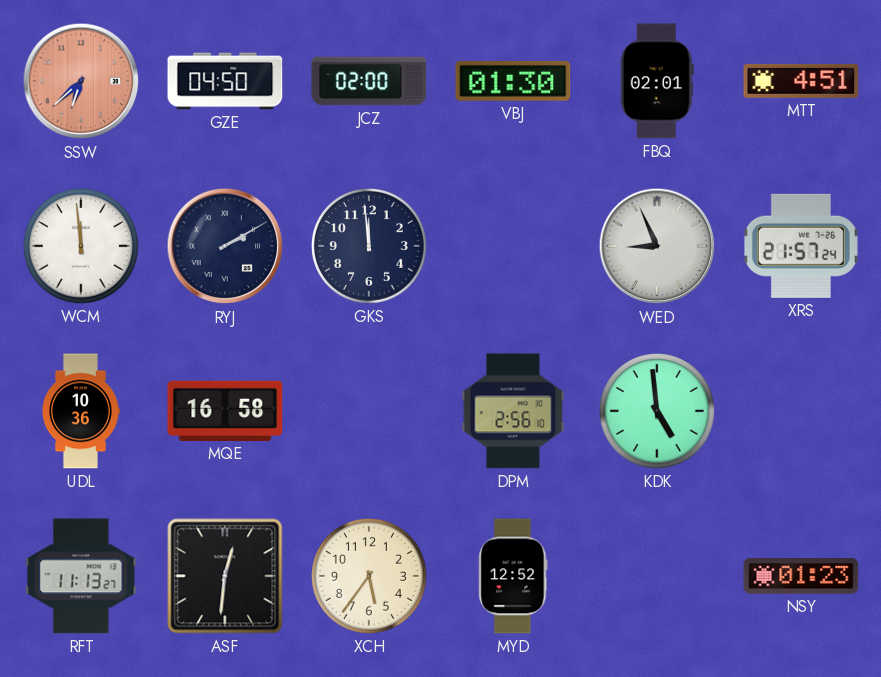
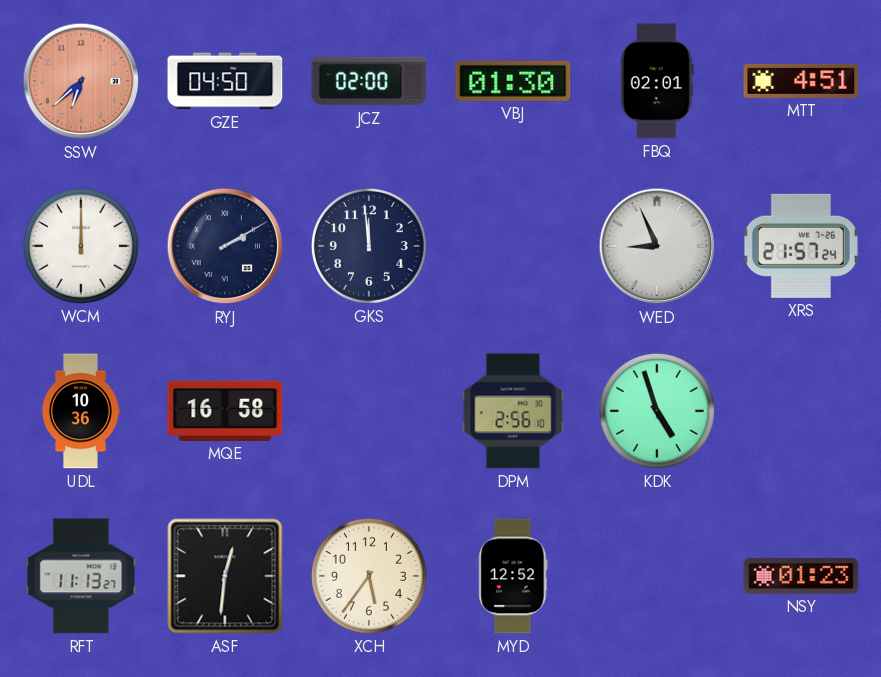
WCM: 11:59 -> 12:00 (81, 246)
KDK: 4:59 -> 4:57 (657, 411)
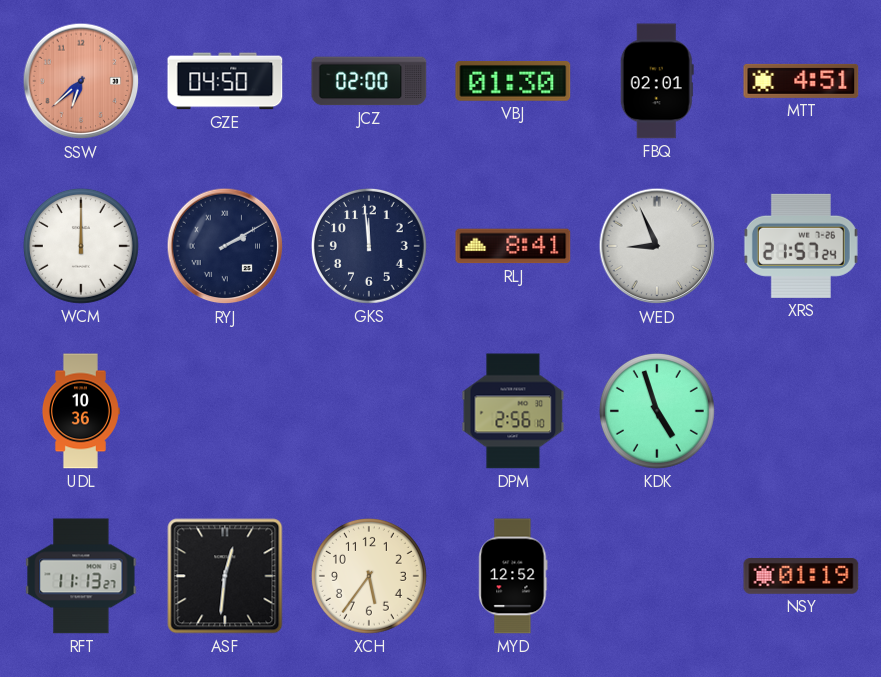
RLJ: none -> 8:41 (513, 246)
MQE: 16:58 -> none (225, 411)
NSY: 01:23 -> 01:19 (801, 576)
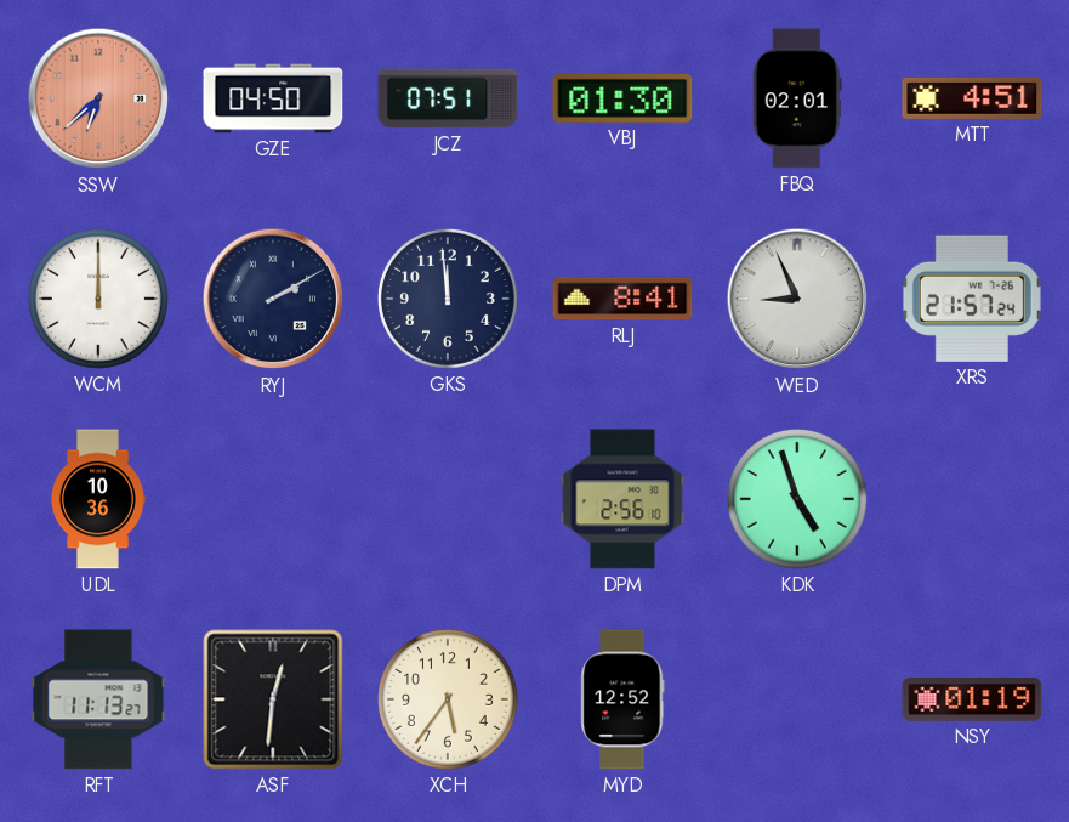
JCZ: 02:00 -> 07:51 (448, 98)
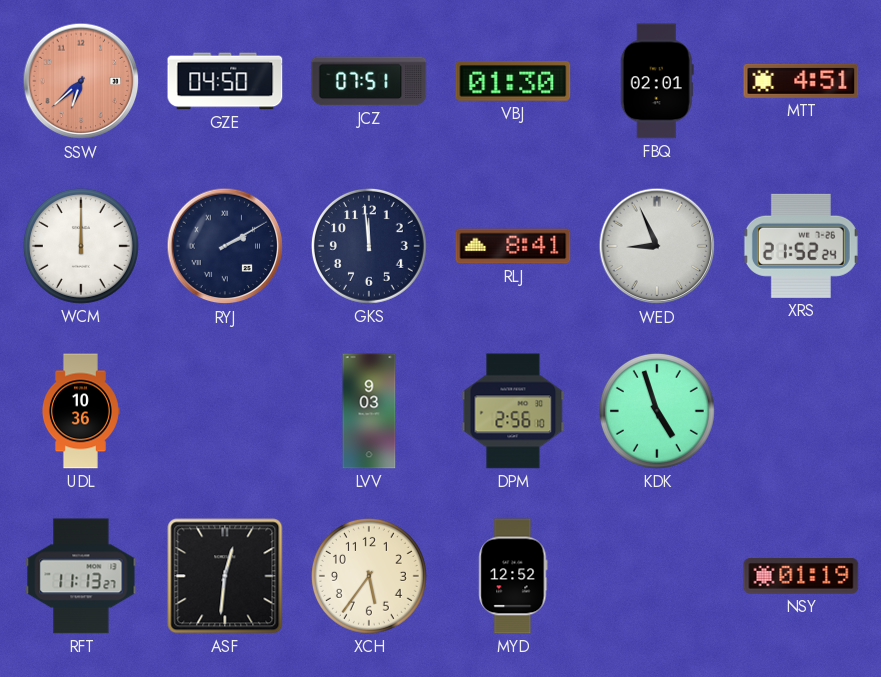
XRS: 21:57 -> 21:52 (801, 246)
LVV: none -> 9:03 (369, 411)
